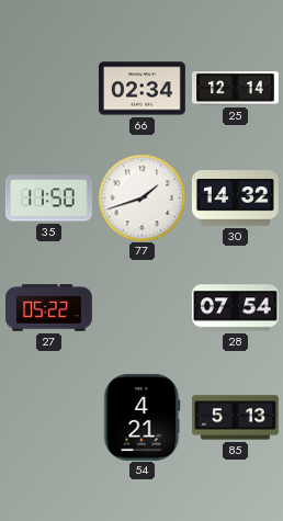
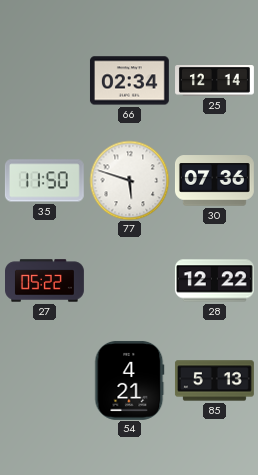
77: 1:42 -> 5:48 (129, 180)
30: 14:32 -> 07:36 (214, 181)
28: 07:54 -> 12:22 (214, 281)
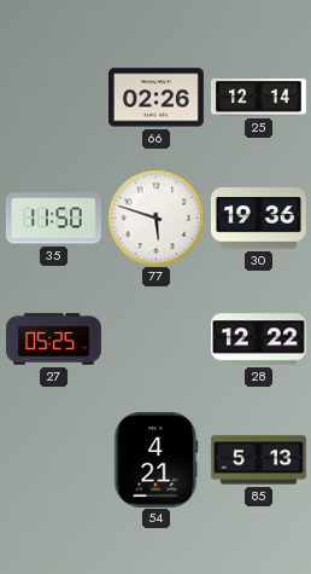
66: 02:34 -> 02:26 (155, 98)
30: 07:36 -> 19:36 (258, 219)
27: 05:22 -> 05:25 (54, 340)
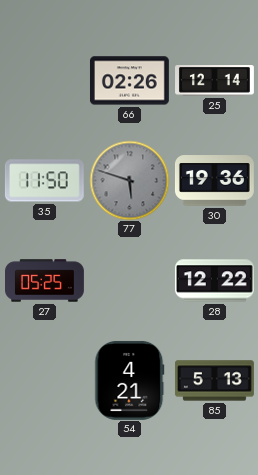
77 dial: white -> grey (129, 180)
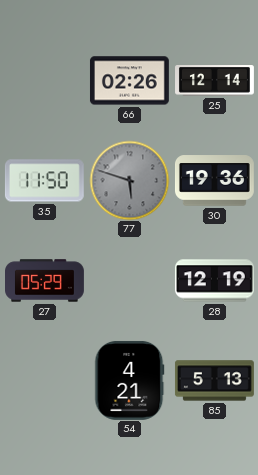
27: 05:25 -> 05:29 (45, 281)
28: 12:22 -> 12:19 (214, 281)
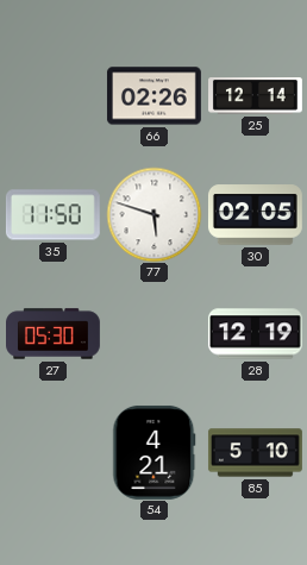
77 dial: grey -> white (153, 214)
30: 19:36 -> 02:05 (255, 215)
27: 05:29 -> 05:30 (54, 334)
85: 5:13 -> 5:10 (255, 453)
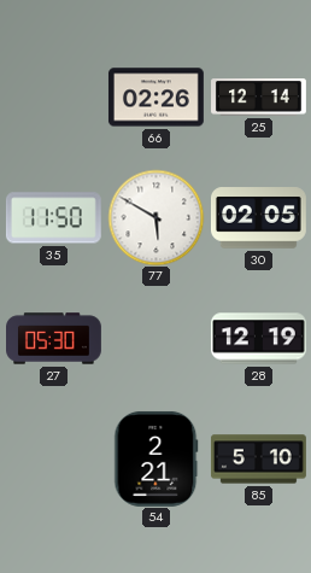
77: 5:48 -> 5:50 (155, 217)
54: 4:21 -> 2:21 (157, 458)
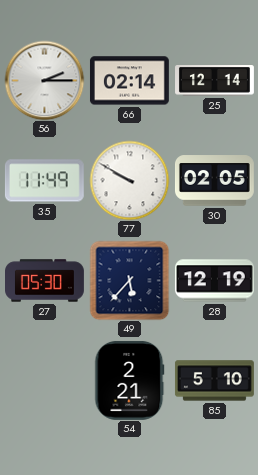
56: none -> 2:15 (44, 80)
66: 02:26 -> 02:14 (129, 81)
35: 11:50 -> 11:49 (44, 181)
77: 5:50 -> 9:50 (129, 180)
49: none -> 5:37 (129, 280)
